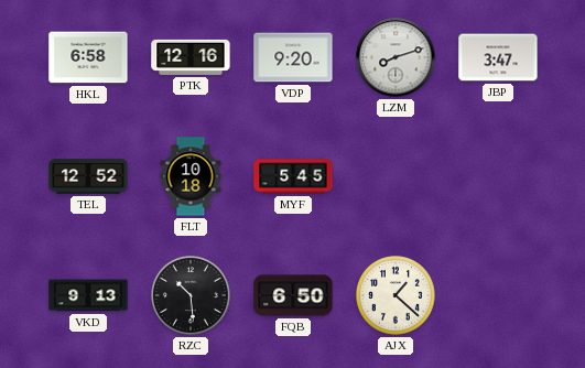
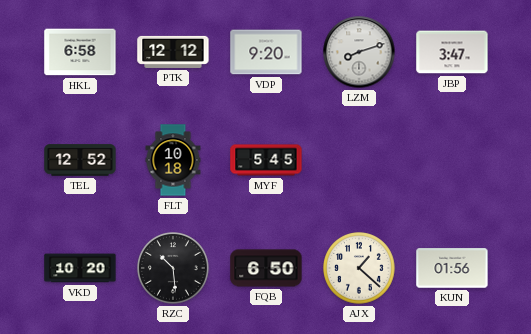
PTK: 12:16 -> 12:12 (173, 52)
VKD: 9:13 -> 10:20 (80, 268)
KUN: none -> 01:56 (452, 268)
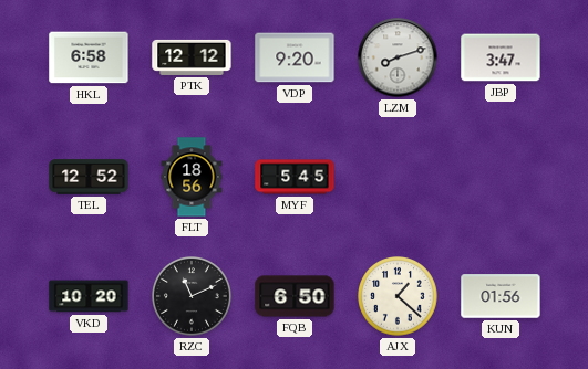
FLT: 10:18 -> 18:56 (192, 177)
RZC: 10:29 -> 11:11 (193, 297)
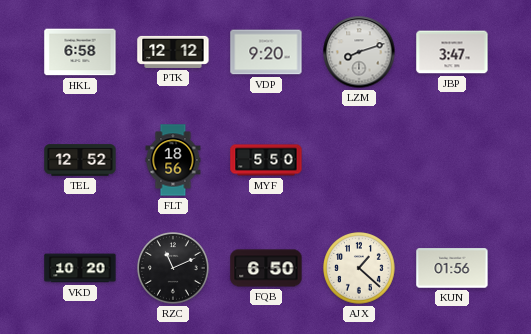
MYF: 5:45 -> 5:50 (266, 160)
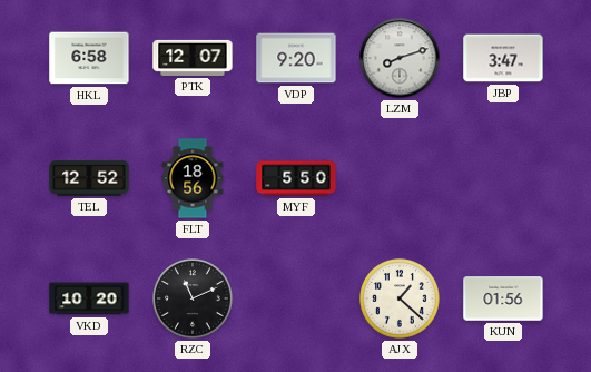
PTK: 12:12 -> 12:07 (193, 58)
FQB: 6:50 -> none (266, 268)
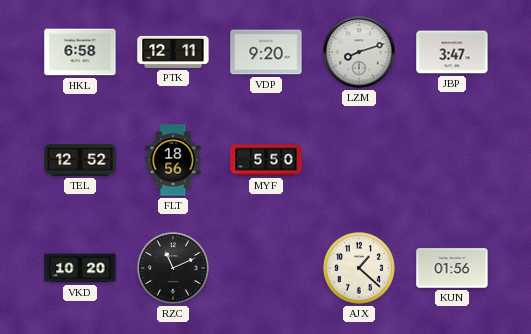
PTK: 12:07 -> 12:11 (173, 52)
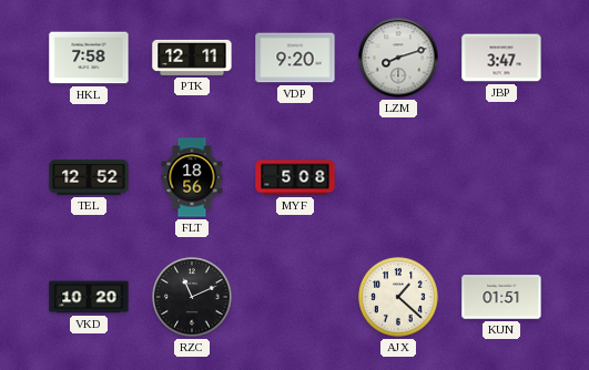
HKL: 6:58 -> 7:58 (89, 58)
MYF: 5:50 -> 5:08 (295, 177)
KUN: 01:56 -> 01:51 (501, 297)
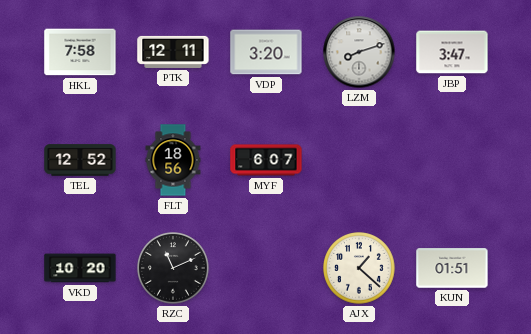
VDP: 9:20 -> 3:20 (266, 52)
MYF: 5:08 -> 6:07 (266, 160)
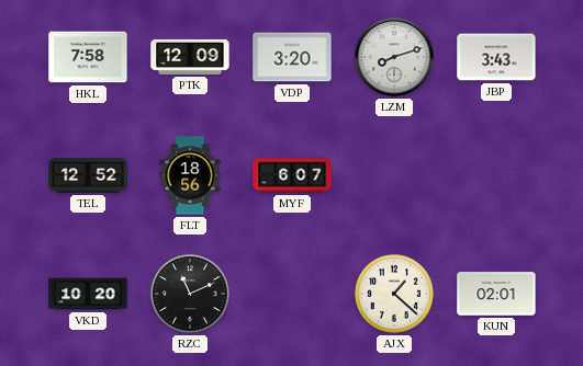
PTK: 12:11 -> 12:09 (190, 57)
JBP: 3:47 -> 3:43 (496, 57)
KUN: 01:51 -> 02:01 (496, 294)
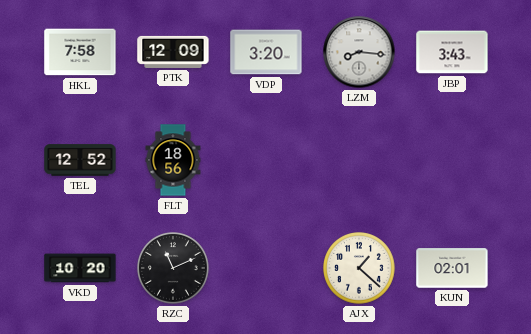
LZM: 8:12 -> 8:16 (359, 52)
MYF: 6:07 -> none (292, 175)
